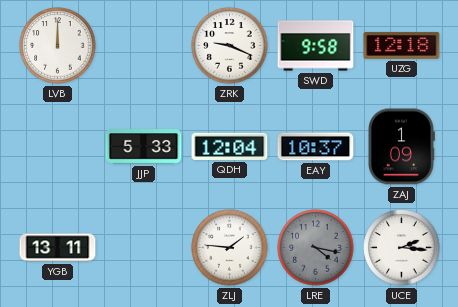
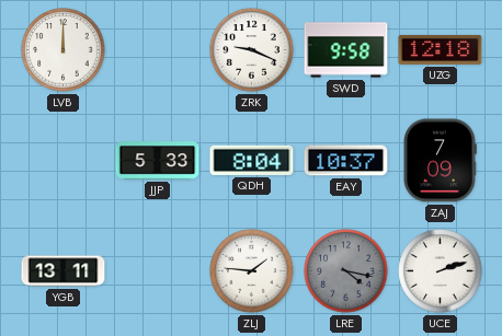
QDH: 12:04 -> 8:04 (252, 160)
ZAJ: 1:09 -> 7:09 (440, 161)
UCE: 2:16 -> 2:12 (441, 271)
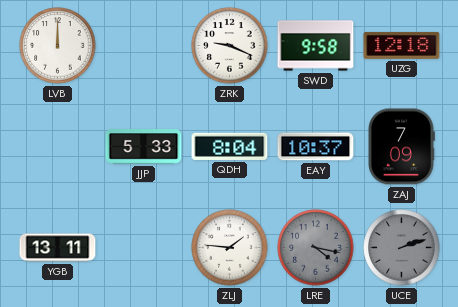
UCE dial: white -> grey (402, 248)
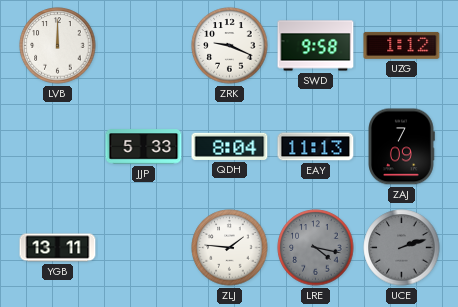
UZG: 12:18 -> 1:12 (402, 45)
EAY: 10:37 -> 11:13 (316, 147)
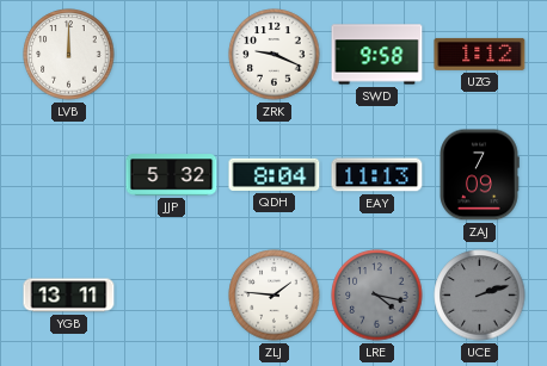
JJP: 5:33 -> 5:32 (172, 175)
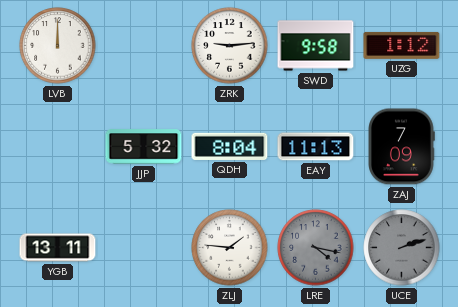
ZRK: 9:19 -> 9:14 (230, 46)
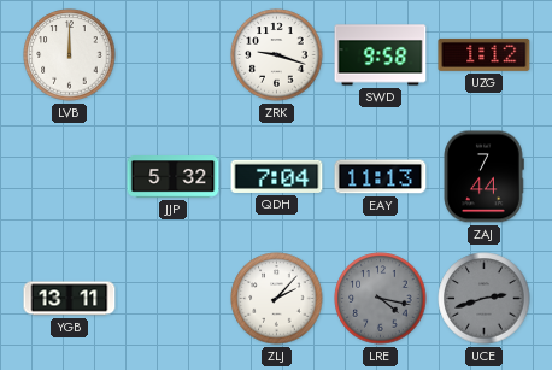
ZRK: 9:14 -> 9:18 (277, 55)
QDH: 8:04 -> 7:04 (277, 176)
ZAJ: 7:09 -> 7:44 (483, 177)
ZLJ: 1:46 -> 2:07 (277, 299)
UCE: 2:12 -> 2:42 (485, 299)
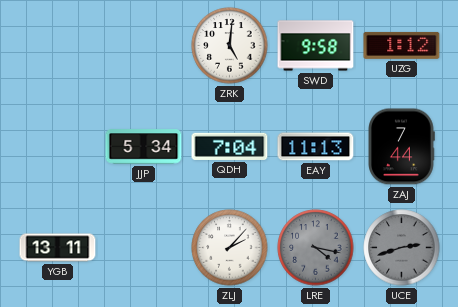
LVB: 12:00 -> none (70, 55)
ZRK: 9:18 -> 5:01 (230, 46)
JJP: 5:32 -> 5:34 (144, 147)
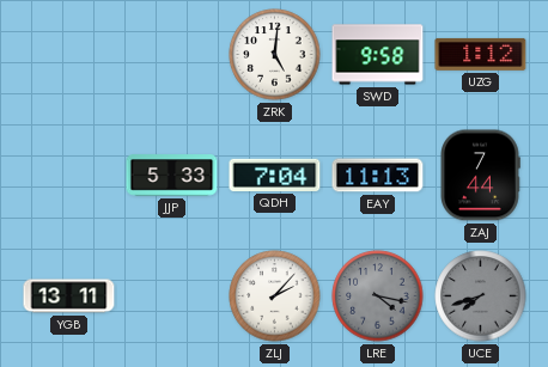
JJP: 5:34 -> 5:33 (172, 176)
UCE: 2:42 -> 7:42 (481, 296)
